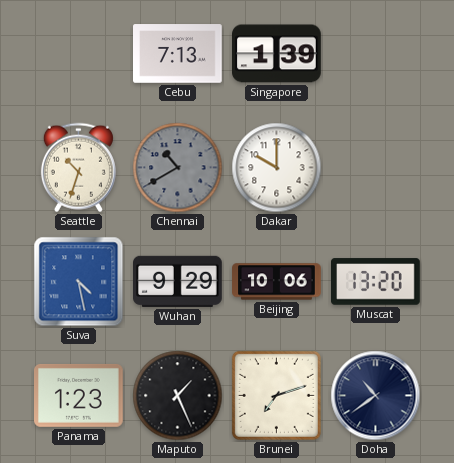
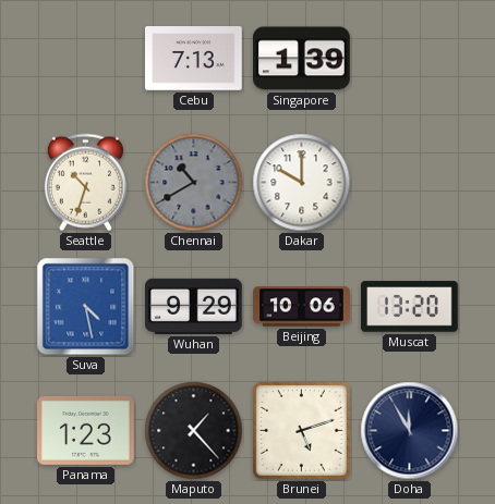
Maputo: 1:26 -> 1:23 (194, 431)
Brunei: 7:12 -> 5:12 (301, 430)
Doha: 10:39 -> 11:55 (410, 431)
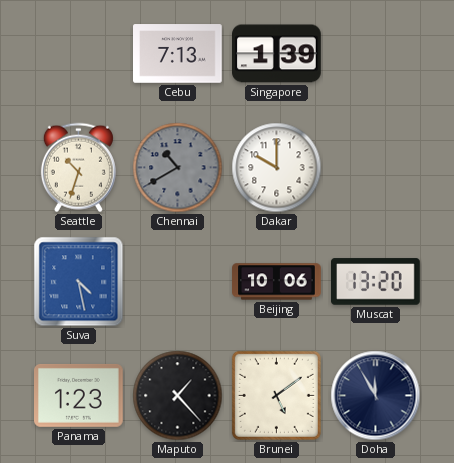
Wuhan: 9:29 -> none (194, 306)
Brunei: 5:12 -> 5:09 (276, 395)
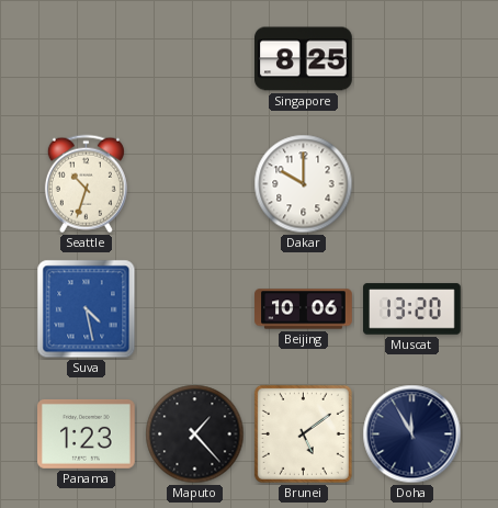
Cebu: 7:13 -> none (178, 54)
Singapore: 1:39 -> 8:25 (304, 59)
Chennai: 10:40 -> none (178, 168)
